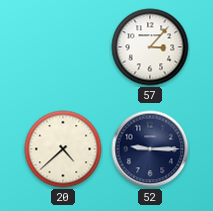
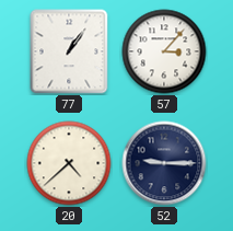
77: none -> 1:06 (69, 51)
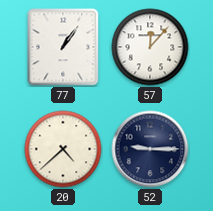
57: 3:07 -> 12:07 (150, 47)
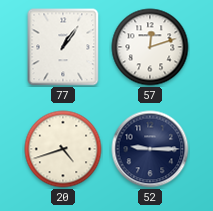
57: 12:07 -> 12:12 (150, 47)
20: 4:38 -> 4:42 (63, 149)
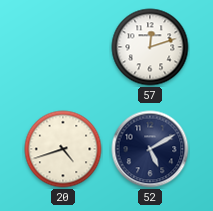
77: 1:06 -> none (63, 47)
52: 9:15 -> 5:10 (150, 149)
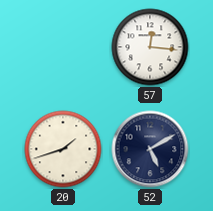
57: 12:12 -> 12:16 (150, 47)
20: 4:42 -> 1:42 (63, 149)
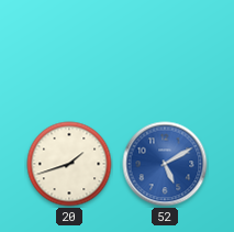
57: 12:16 -> none (150, 47)
52 dial: navy -> blue (165, 164)
